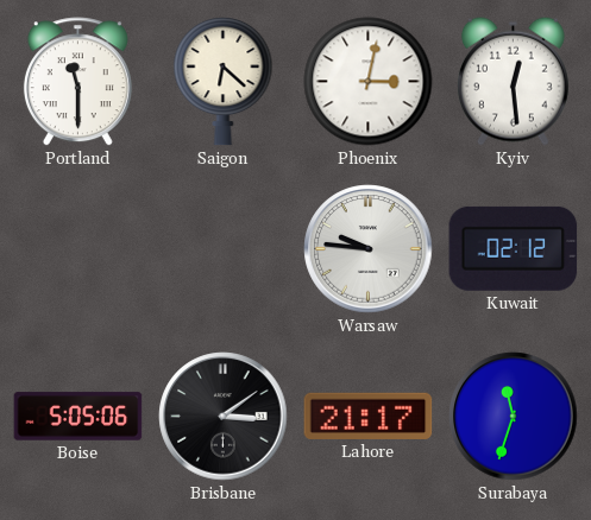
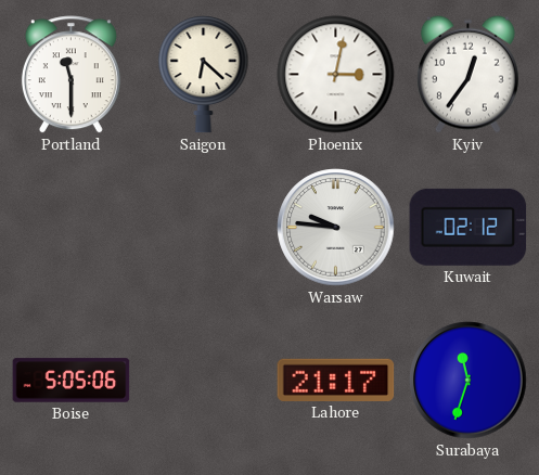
Kyiv: 12:29 -> 12:36 (467, 74)
Brisbane: 3:09 -> none (224, 417)
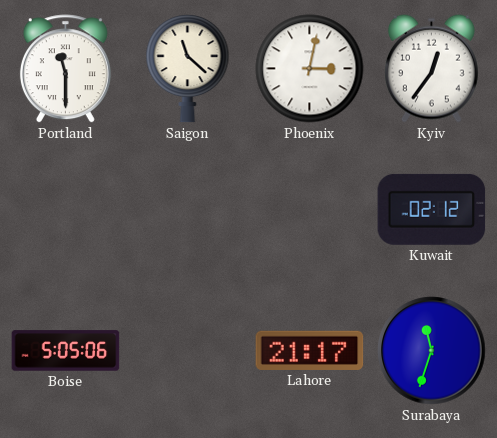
Saigon: 6:22 -> 11:22 (188, 68)
Warsaw: 9:46 -> none (336, 228)
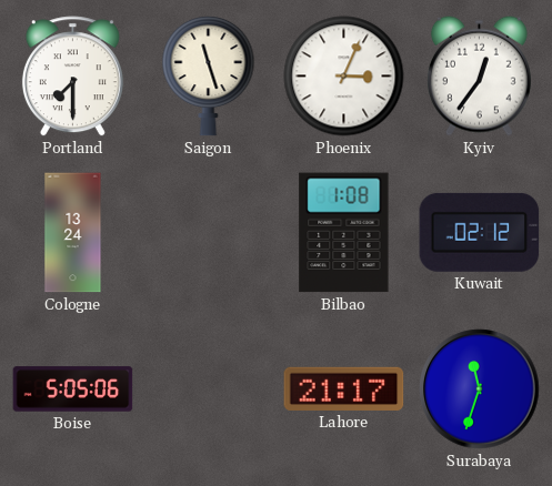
Portland: 11:30 -> 7:30 (72, 77)
Saigon: 11:22 -> 11:27 (209, 75)
Phoenix: 3:02 -> 3:04 (344, 77)
Cologne: none -> 13:24 (73, 233)
Bilbao: none -> 1:08 (344, 233)
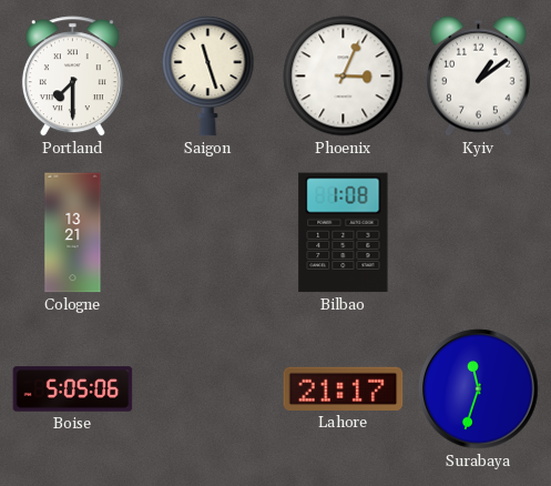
Kyiv: 12:36 -> 1:09 (478, 75)
Cologne: 13:24 -> 13:21 (73, 233)
Kuwait: 02:12 -> none (480, 232)
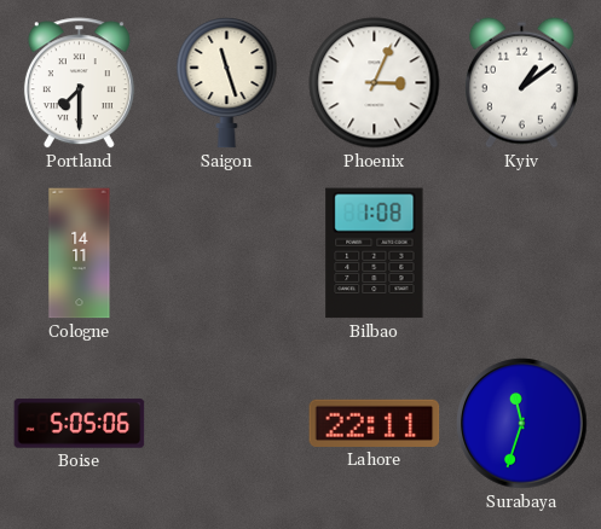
Cologne: 13:21 -> 14:11 (80, 254)
Lahore: 21:17 -> 22:11 (375, 423)
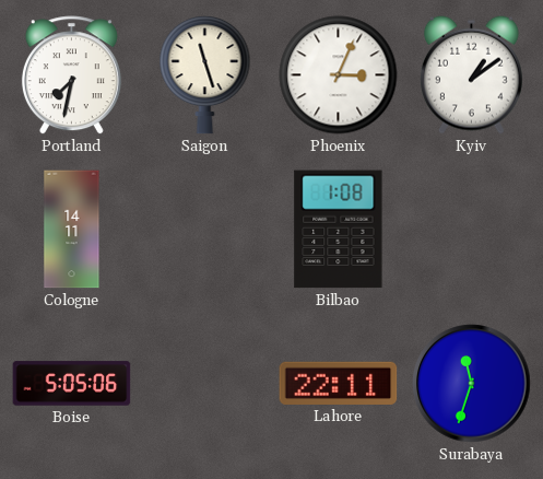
Portland: 7:30 -> 7:32 (71, 75)
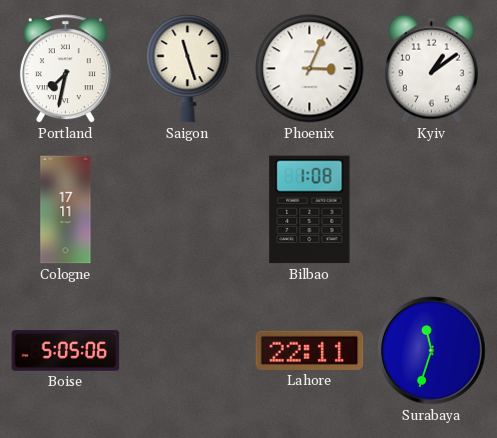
Cologne: 14:11 -> 17:11 (66, 210)
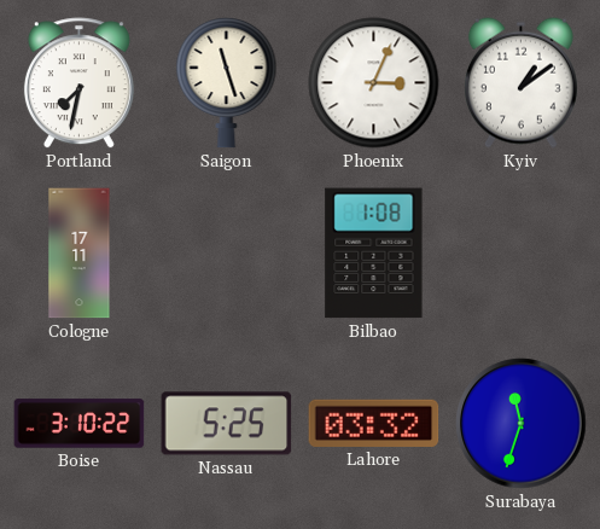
Boise: 5:05 -> 3:10 (80, 424)
Nassau: none -> 5:25 (227, 424)
Lahore: 22:11 -> 03:32 (374, 423)
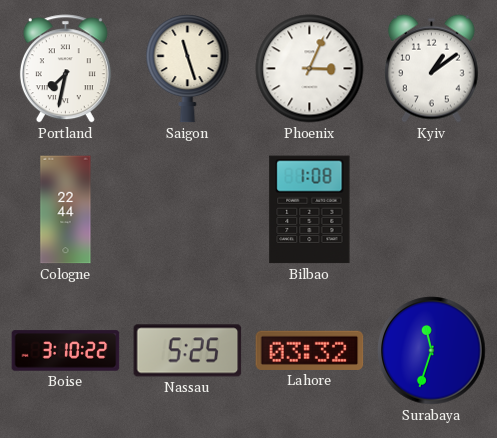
Cologne: 17:11 -> 22:44 (66, 210)
